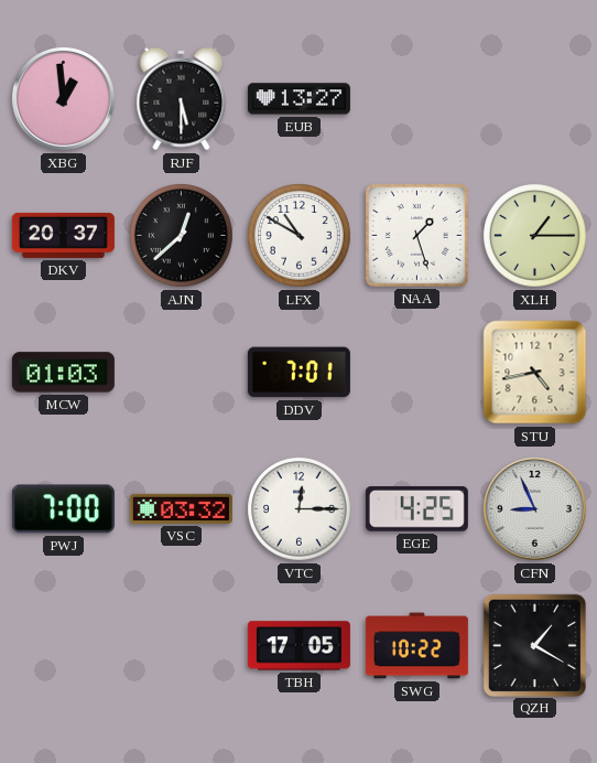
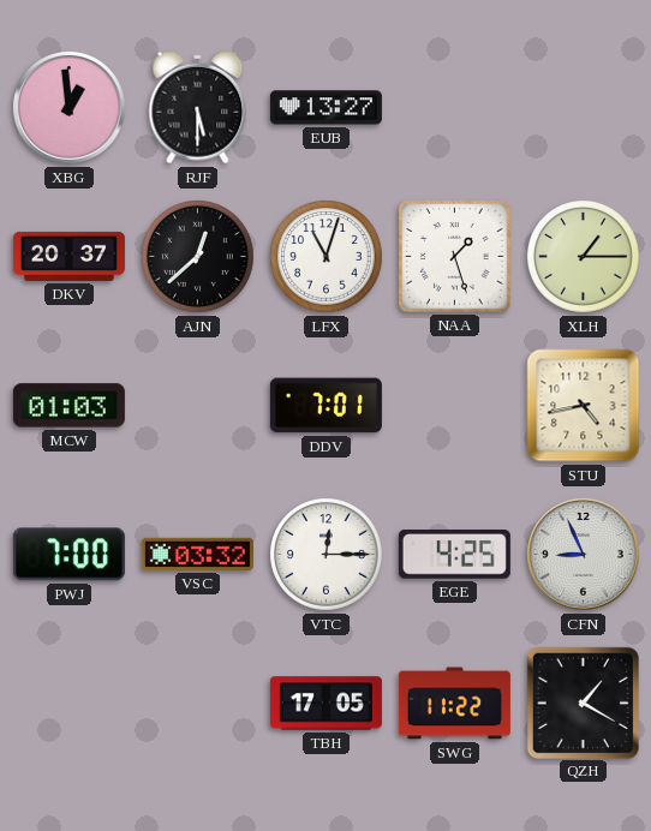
LFX: 10:50 -> 11:03 (327, 257)
SWG: 10:22 -> 11:22 (454, 704)
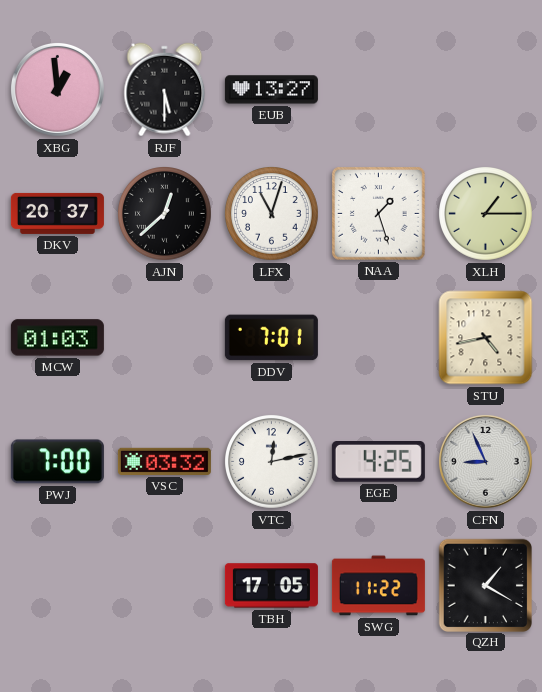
VTC: 12:15 -> 12:13 (272, 462)
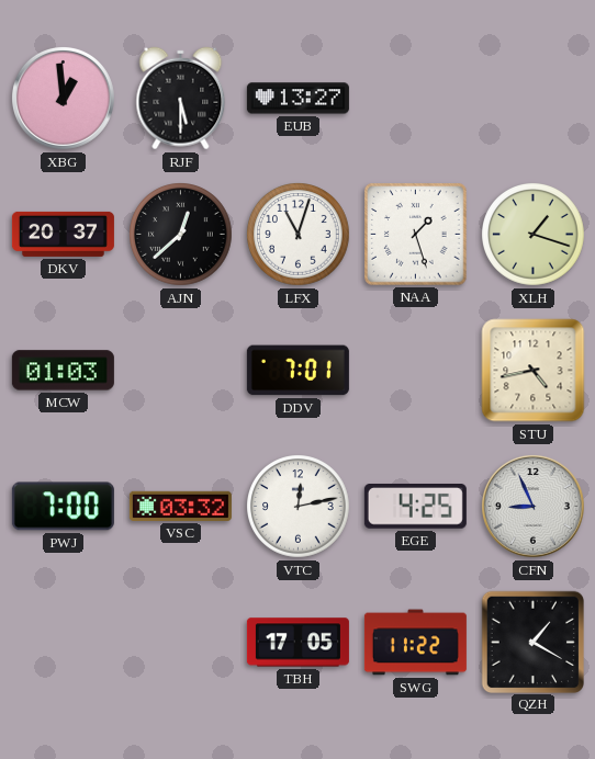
XLH: 1:15 -> 1:18 (534, 235)
